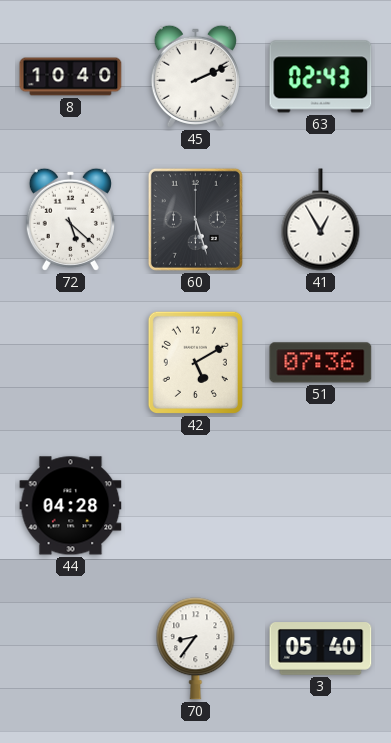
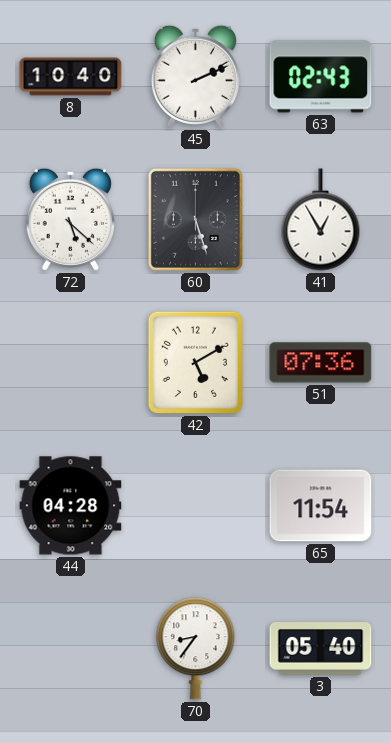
65: none -> 11:54 (321, 506)
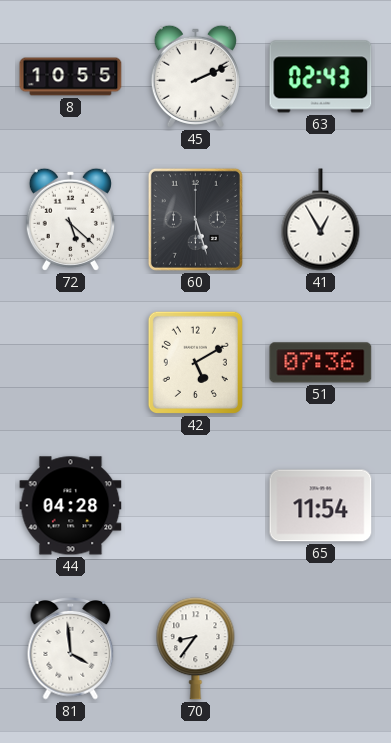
8: 10:40 -> 10:55 (71, 77)
81: none -> 3:59 (71, 649)
3: 05:40 -> none (321, 649)
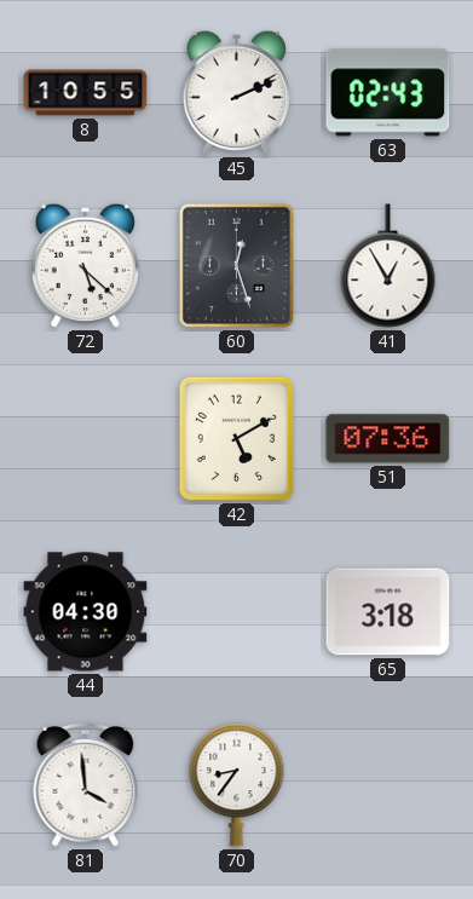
60: 5:27 -> 12:27 (236, 265)
44: 04:28 -> 04:30 (86, 612)
65: 11:54 -> 3:18 (388, 612)
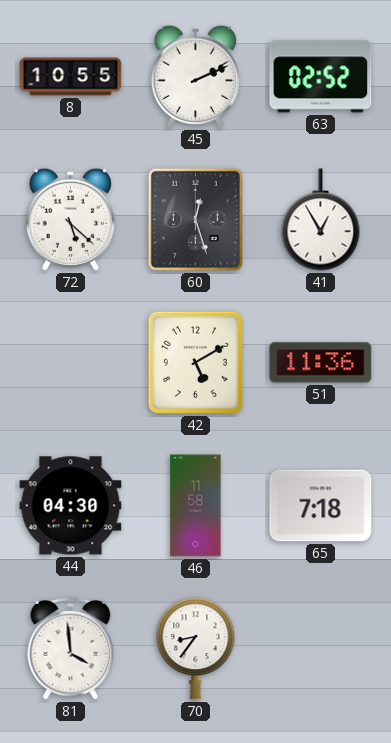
63: 02:43 -> 02:52 (321, 77)
51: 07:36 -> 11:36 (321, 363)
46: none -> 11:58 (196, 506)
65: 3:18 -> 7:18 (321, 506)
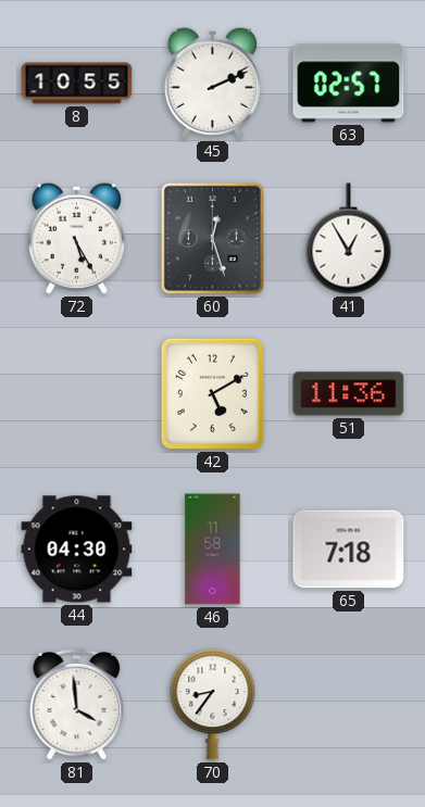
63: 02:52 -> 02:57 (349, 84)
72: 5:22 -> 5:25 (76, 238)
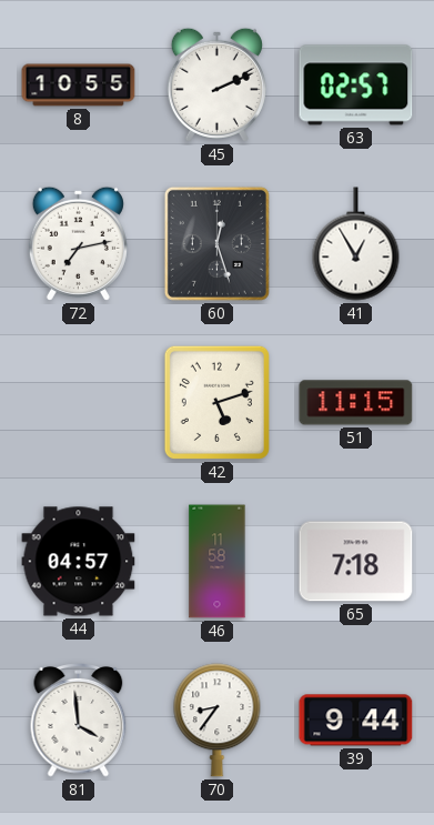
72: 5:25 -> 7:13 (78, 243)
42: 5:10 -> 5:12 (216, 402)
51: 11:36 -> 11:15 (356, 403)
44: 04:30 -> 04:57 (79, 562)
39: none -> 9:44 (356, 721)
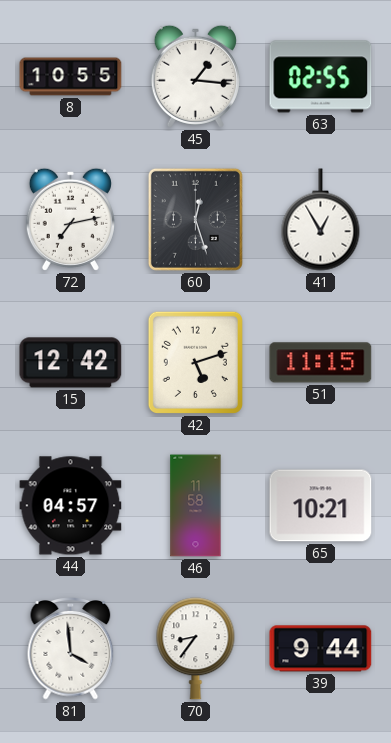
45: 2:11 -> 1:16 (195, 76)
63: 02:57 -> 02:55 (321, 77)
15: none -> 12:42 (71, 363)
65: 7:18 -> 10:21 (321, 506)
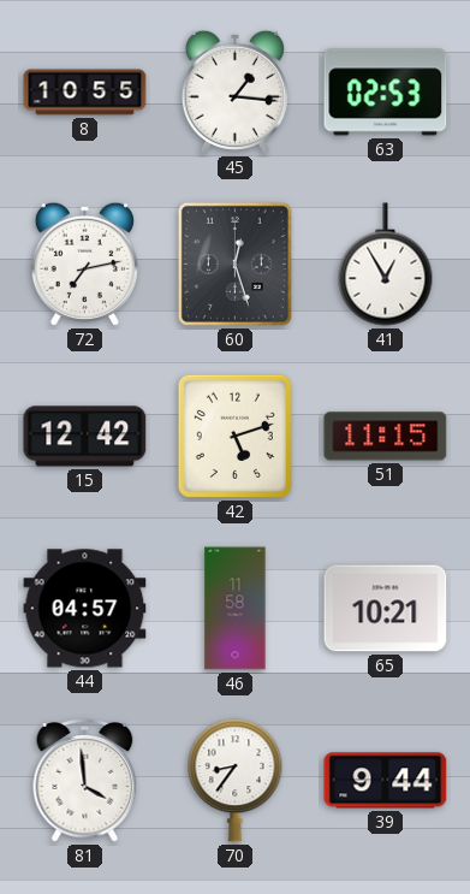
63: 02:55 -> 02:53 (386, 93)
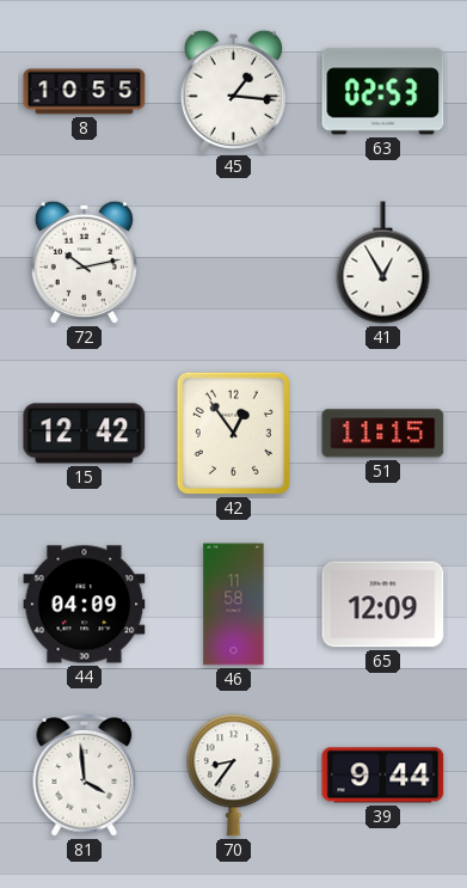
72: 7:13 -> 10:13 (84, 262)
60: 12:27 -> none (234, 264)
42: 5:12 -> 12:54 (233, 433)
44: 04:57 -> 04:09 (85, 605)
65: 10:21 -> 12:09 (383, 605)
